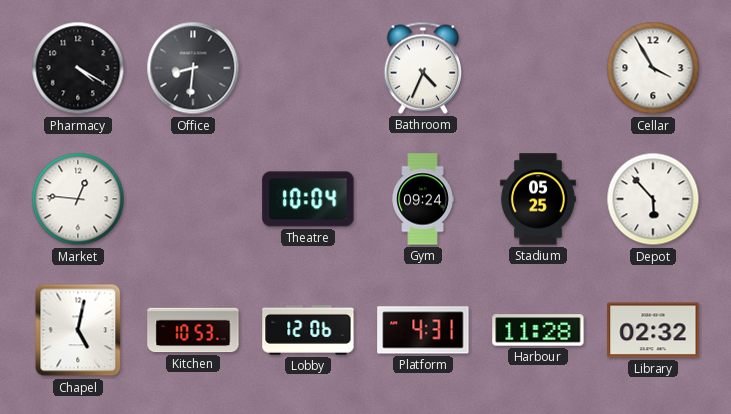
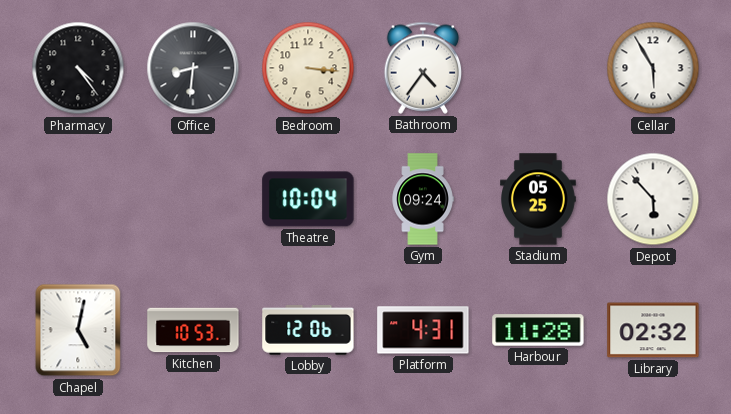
Pharmacy: 4:20 -> 4:24 (78, 68)
Bedroom: none -> 3:16 (308, 68)
Bathroom: 4:34 -> 4:36 (423, 68)
Cellar: 3:55 -> 5:55 (653, 68)
Market: 12:46 -> none (78, 199)
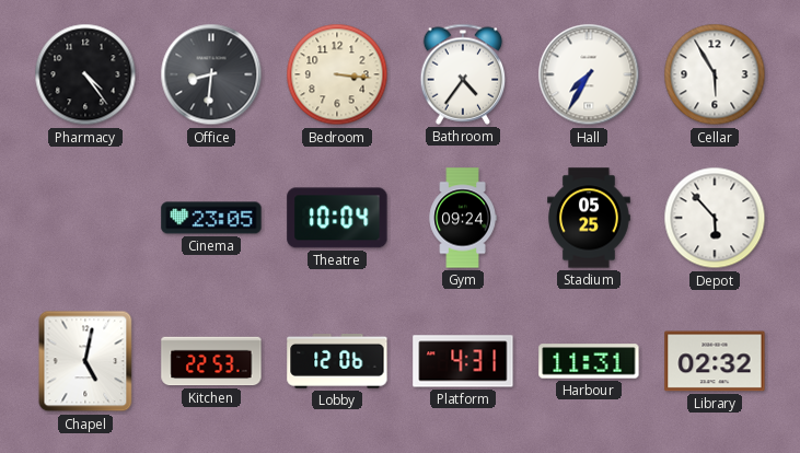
Hall: none -> 7:35 (589, 74)
Cinema: none -> 23:05 (211, 218)
Kitchen: 10:53 -> 22:53 (211, 361)
Harbour: 11:28 -> 11:31 (589, 361)
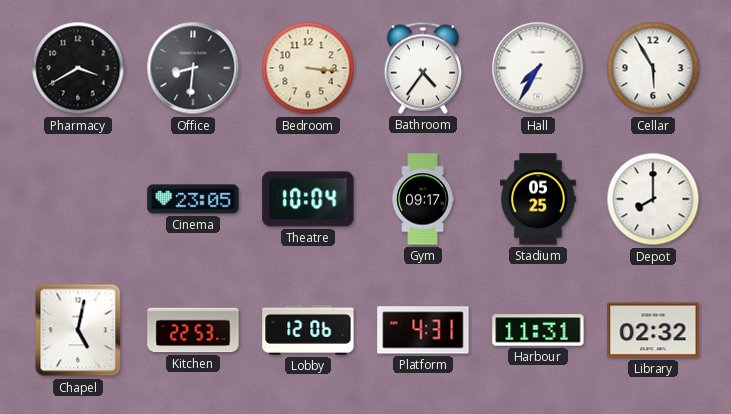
Pharmacy: 4:24 -> 3:40 (78, 68)
Gym: 09:24 -> 09:17 (423, 199)
Depot: 5:53 -> 8:00 (653, 199)
